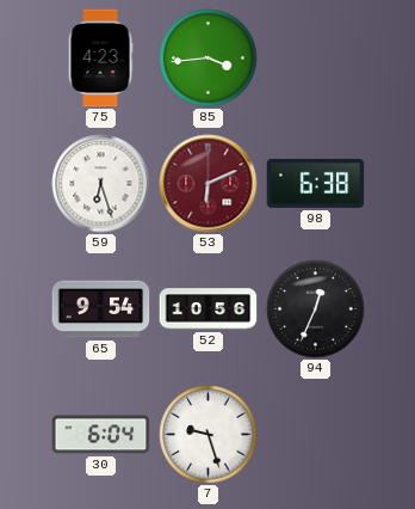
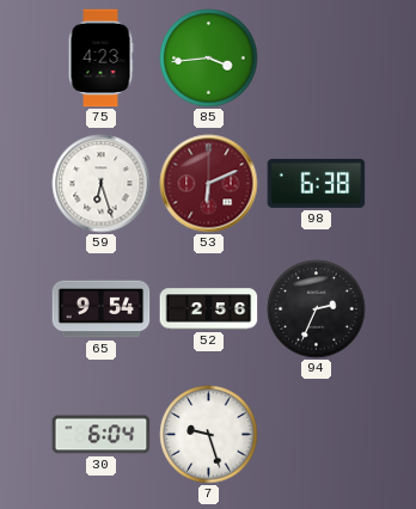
52: 10:56 -> 2:56 (209, 309)
94: 12:34 -> 2:34 (317, 309)
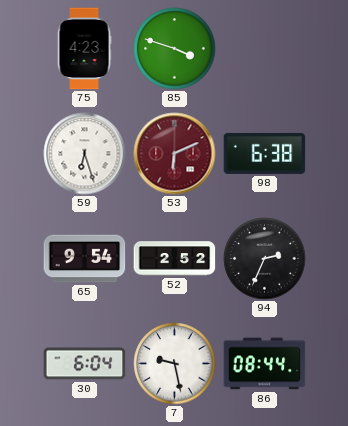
85: 3:44 -> 3:48 (175, 49)
52: 2:56 -> 2:52 (175, 259)
7: 9:27 -> 9:28 (175, 364)
86: none -> 08:44 (265, 364)
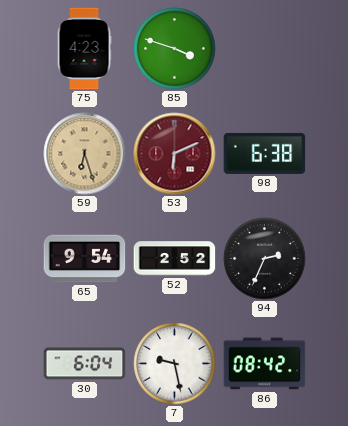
59 dial: white -> champagne (85, 154)
86: 08:44 -> 08:42 (265, 364)
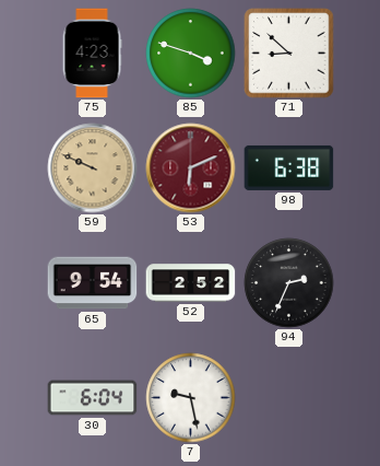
71: none -> 8:52 (289, 54)
59: 6:27 -> 9:49 (93, 168)
86: 08:42 -> none (265, 364)
